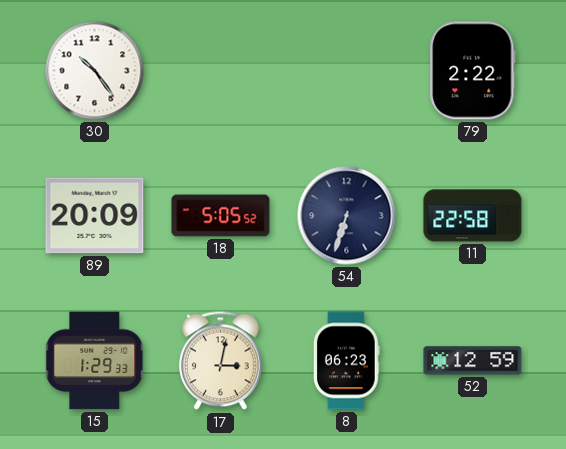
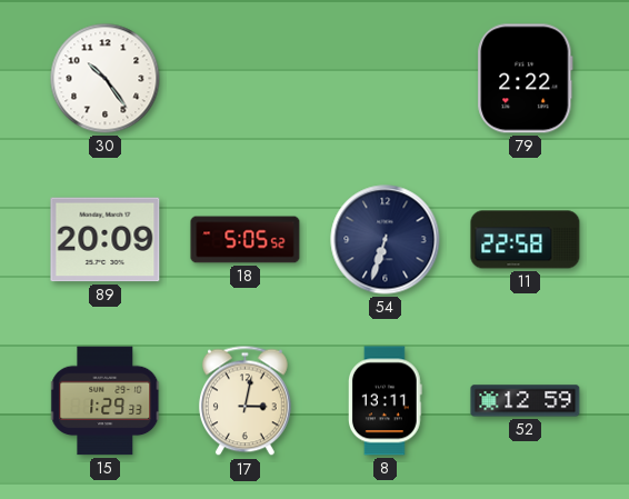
8: 06:23 -> 13:11 (385, 401)
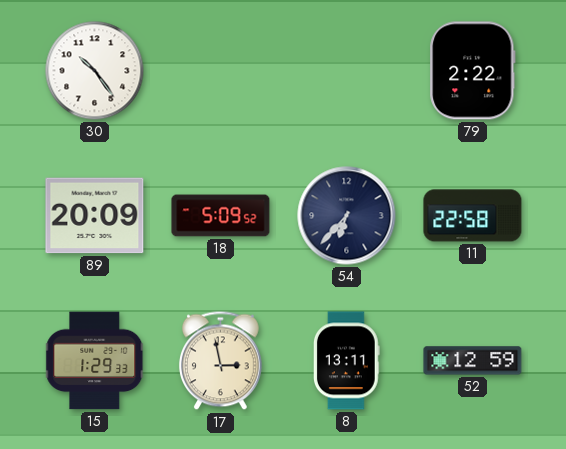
18: 5:05 -> 5:09 (221, 216)
54: 6:33 -> 6:37 (347, 216)
17: 3:02 -> 2:58 (220, 361)
